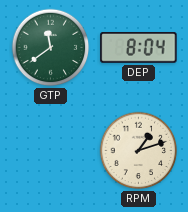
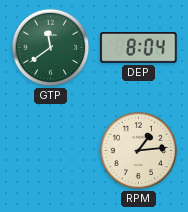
RPM: 1:12 -> 1:14 (139, 151)
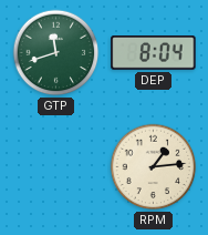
GTP: 11:39 -> 11:42 (56, 53)
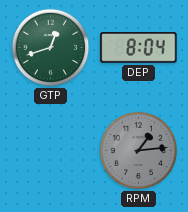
GTP: 11:42 -> 12:42 (51, 48)
RPM dial: cream -> grey (139, 151)
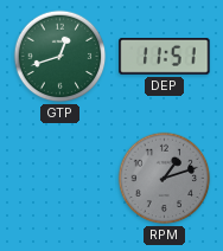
DEP: 8:04 -> 11:51 (165, 57)
RPM: 1:14 -> 1:12 (165, 179)
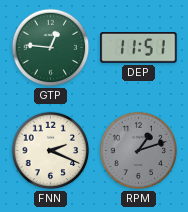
GTP: 12:42 -> 12:46 (51, 48)
FNN: none -> 2:19 (51, 151)
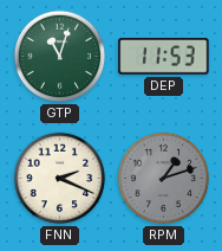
GTP: 12:46 -> 11:03 (60, 57)
DEP: 11:51 -> 11:53 (164, 57)
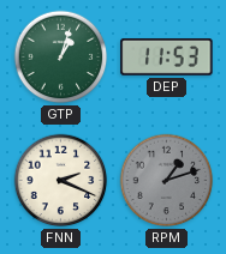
GTP: 11:03 -> 1:03 (61, 58)
